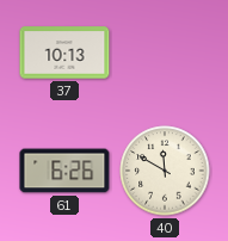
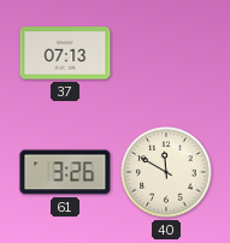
37: 10:13 -> 07:13 (65, 53)
61: 6:26 -> 3:26 (65, 172)
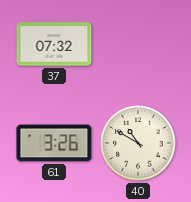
37: 07:13 -> 07:32 (54, 44)
40: 11:50 -> 10:50 (138, 143)
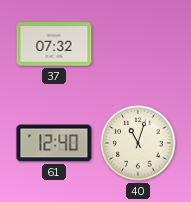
61: 3:26 -> 12:40 (54, 143)
40: 10:50 -> 11:03 (138, 143)
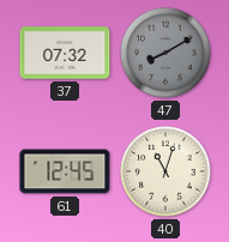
47: none -> 8:10 (165, 53)
61: 12:40 -> 12:45 (65, 171)
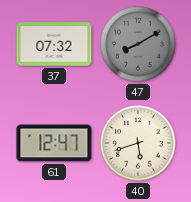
61: 12:45 -> 12:47 (54, 143)
40: 11:03 -> 5:42 (138, 143)
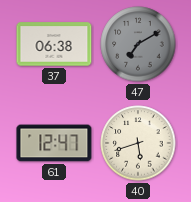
37: 07:32 -> 06:38 (54, 44)
47: 8:10 -> 7:10 (138, 44)
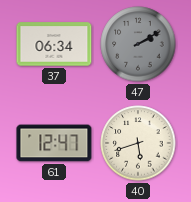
37: 06:38 -> 06:34 (54, 44)
47: 7:10 -> 2:10 (138, 44)
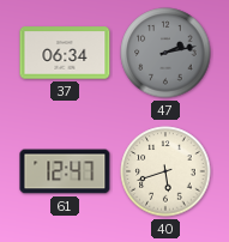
47: 2:10 -> 2:13 (165, 53)
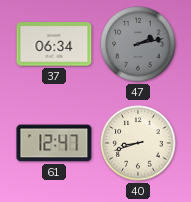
40: 5:42 -> 8:42 (138, 143)
